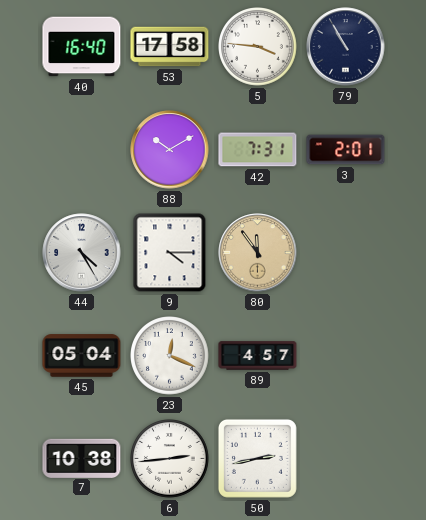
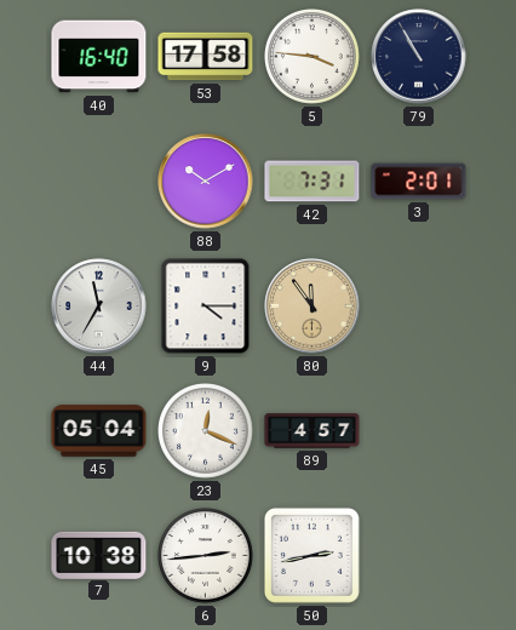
44: 4:25 -> 11:35 (99, 307)
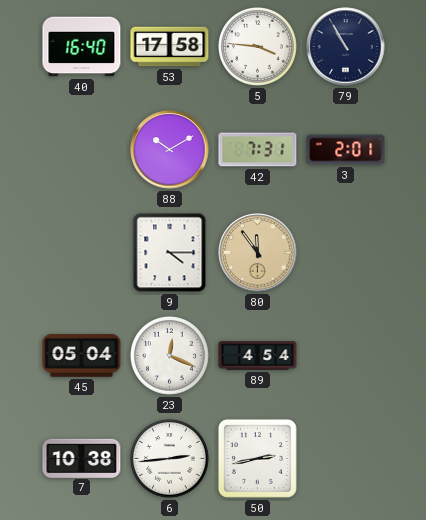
44: 11:35 -> none (99, 307)
89: 4:57 -> 4:54 (258, 356)
